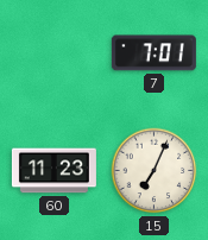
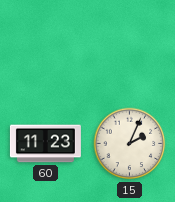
7: 7:01 -> none (153, 53)
15: 7:04 -> 2:04 (130, 144)
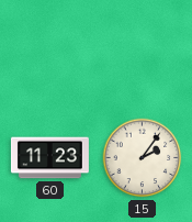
15: 2:04 -> 2:06 (143, 158)
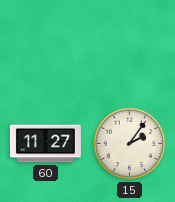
60: 11:23 -> 11:27 (45, 144)
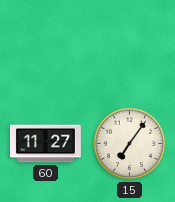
15: 2:06 -> 7:06 (130, 144)
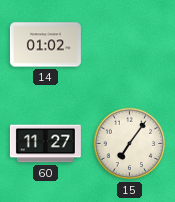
14: none -> 01:02 (45, 45)
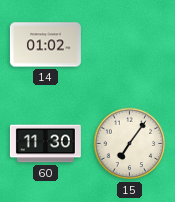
60: 11:27 -> 11:30 (45, 144)
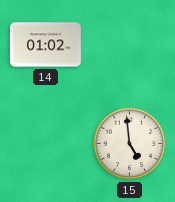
60: 11:30 -> none (45, 144)
15: 7:06 -> 4:59 (130, 144)
